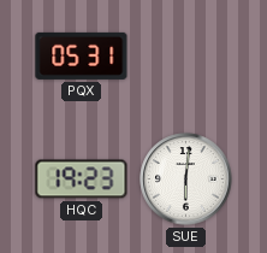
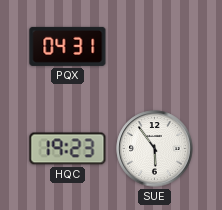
PQX: 05:31 -> 04:31 (68, 46)
SUE: 6:01 -> 5:54 (155, 149)
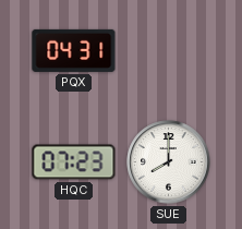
HQC: 19:23 -> 07:23 (74, 162)
SUE: 5:54 -> 8:00 (169, 162)
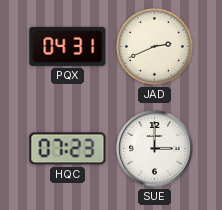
JAD: none -> 2:41 (155, 47)
SUE: 8:00 -> 3:00 (155, 149)
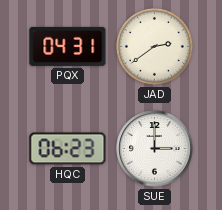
JAD: 2:41 -> 2:39 (155, 47)
HQC: 07:23 -> 06:23 (68, 149)
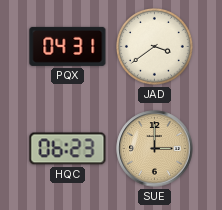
JAD: 2:39 -> 3:39 (155, 47)
SUE dial: white -> champagne (155, 149)
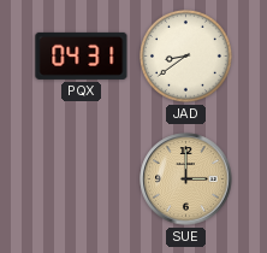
JAD: 3:39 -> 8:39 (186, 57)
HQC: 06:23 -> none (68, 149)
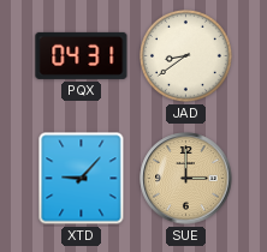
XTD: none -> 9:07 (82, 179)
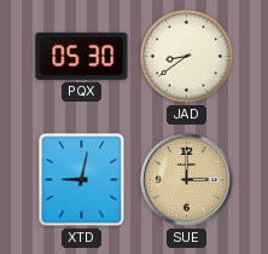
PQX: 04:31 -> 05:30 (82, 56)
XTD: 9:07 -> 9:02 (82, 180)
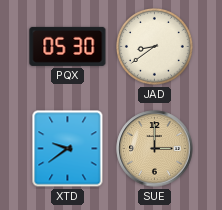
XTD: 9:02 -> 9:39 (68, 149)
